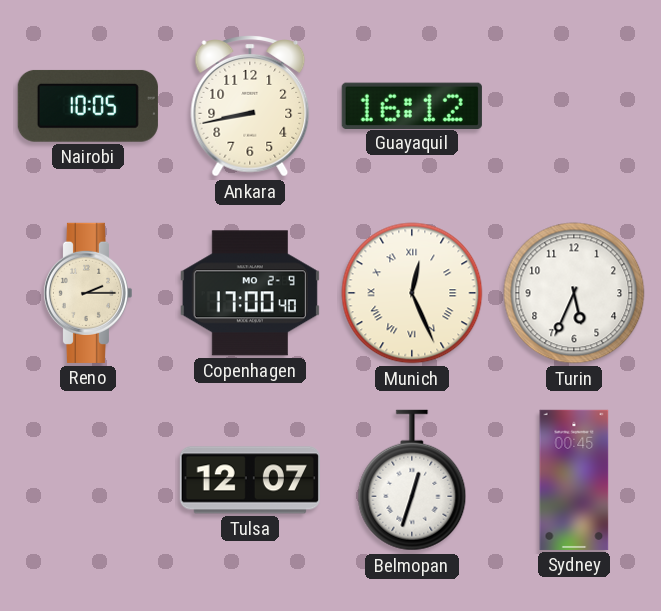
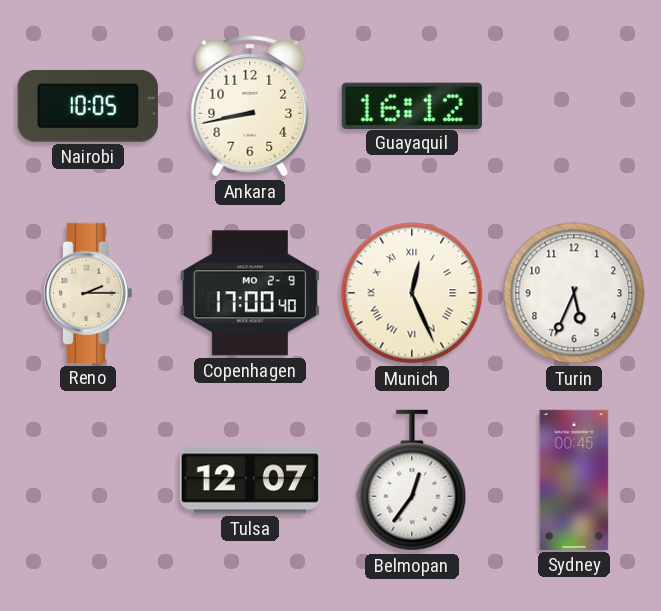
Belmopan: 12:33 -> 12:36 (412, 480)
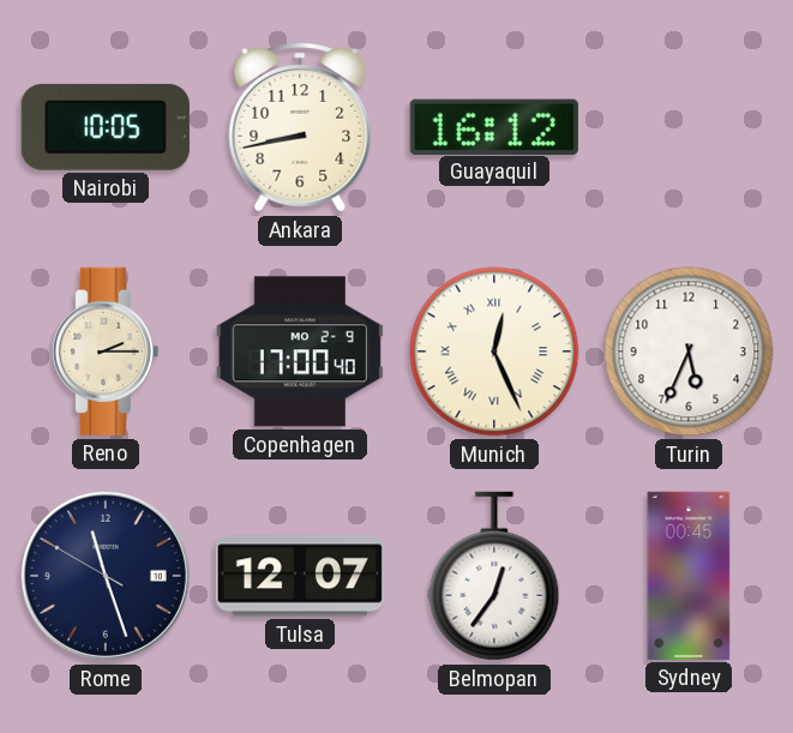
Rome: none -> 11:26 (106, 576)
